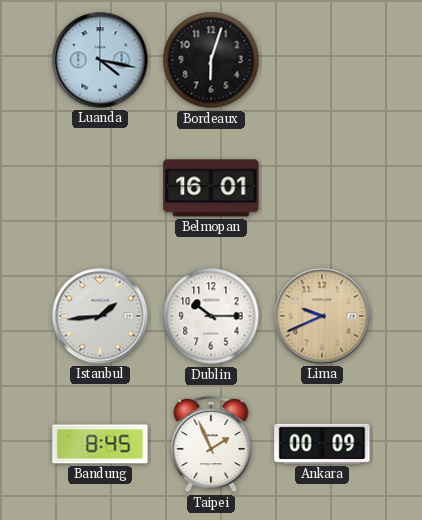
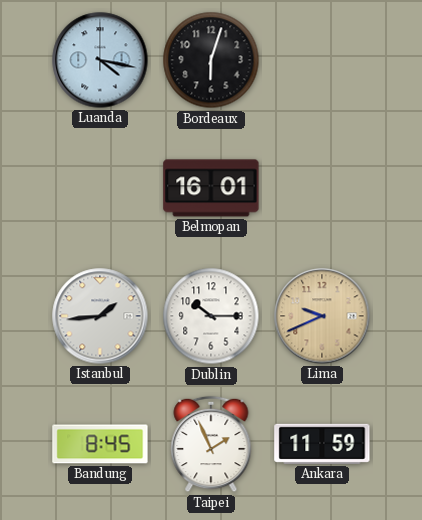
Ankara: 00:09 -> 11:59 (322, 444)
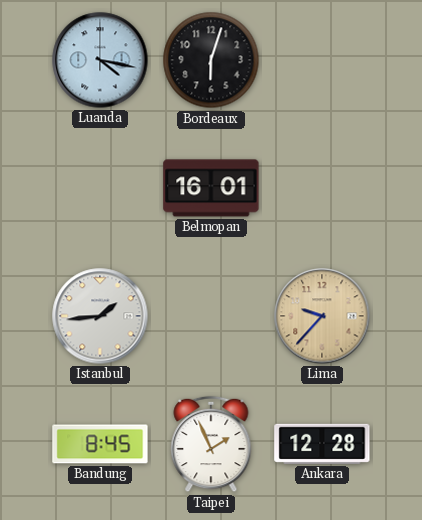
Dublin: 10:15 -> none (211, 316)
Lima: 9:41 -> 9:37 (322, 316)
Ankara: 11:59 -> 12:28 (322, 444)
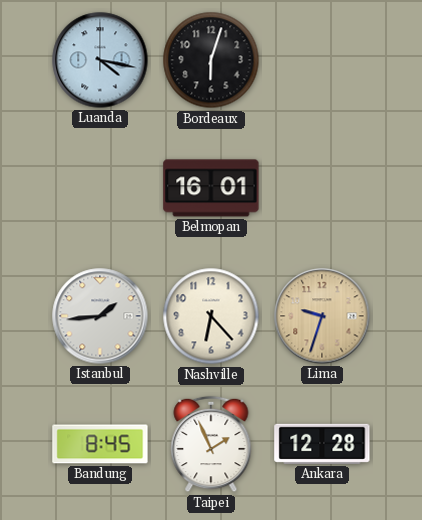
Nashville: none -> 6:23 (211, 316)
Lima: 9:37 -> 9:33 (322, 316)
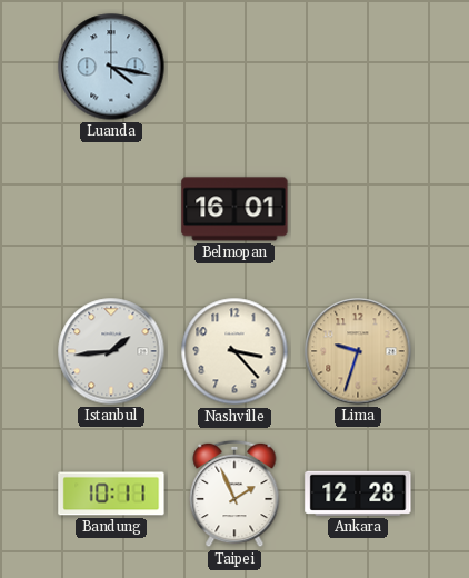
Bordeaux: 6:03 -> none (211, 60)
Nashville: 6:23 -> 3:23 (234, 351)
Bandung: 8:45 -> 10:11 (111, 494)
